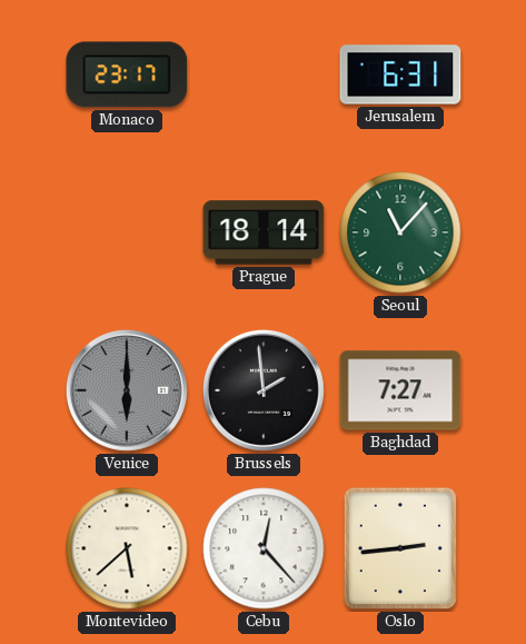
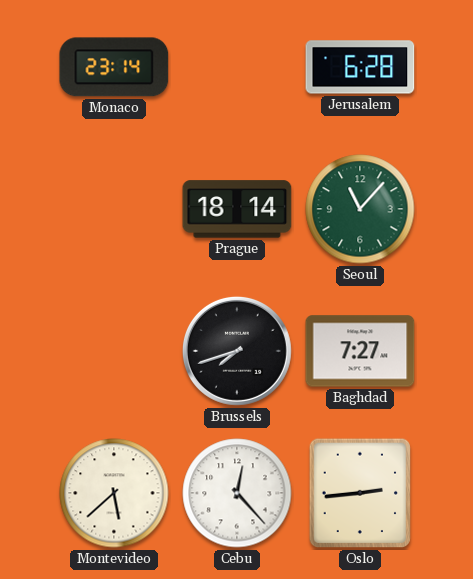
Monaco: 23:17 -> 23:14 (114, 67)
Jerusalem: 6:31 -> 6:28 (360, 67)
Venice: 6:00 -> none (127, 390)
Brussels: 1:59 -> 7:42 (237, 351)
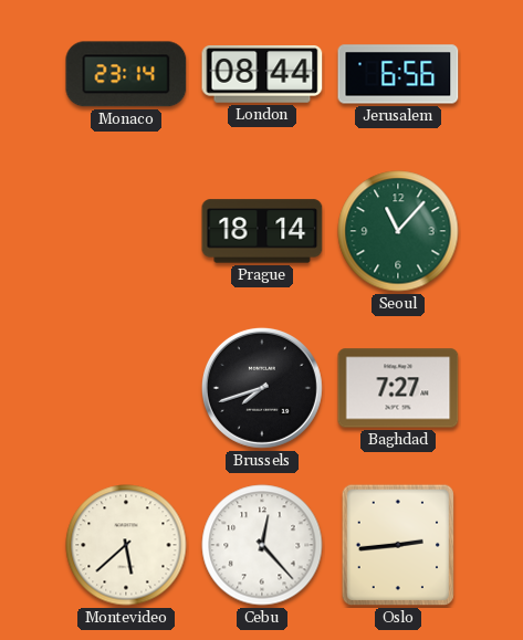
London: none -> 08:44 (262, 74)
Jerusalem: 6:28 -> 6:56 (398, 74)
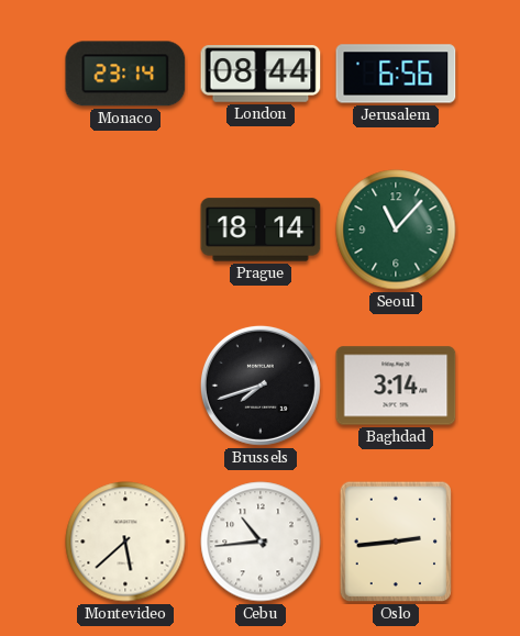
Baghdad: 7:27 -> 3:14 (396, 386)
Cebu: 12:23 -> 10:44 (261, 542)
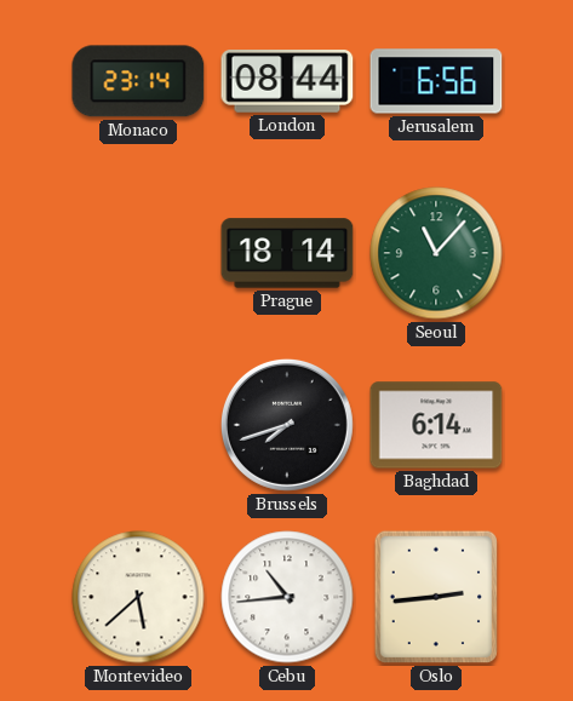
Baghdad: 3:14 -> 6:14 (436, 425)
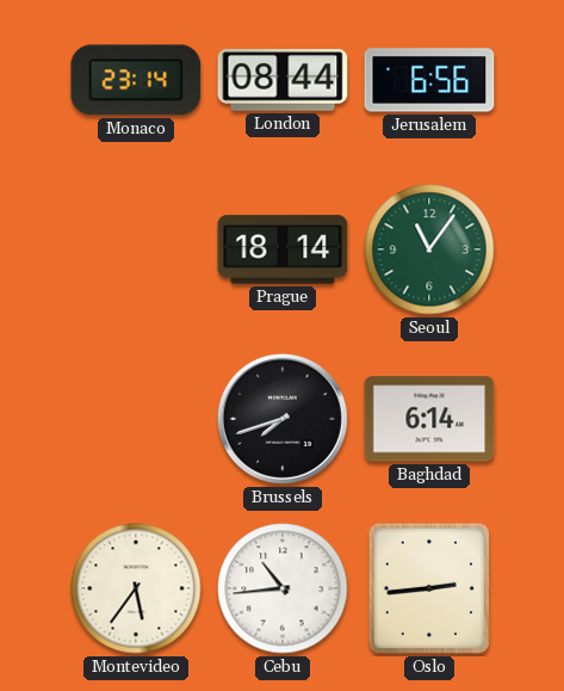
Seoul: 11:07 -> 11:06 (429, 249)
Montevideo: 5:38 -> 5:36 (136, 588)
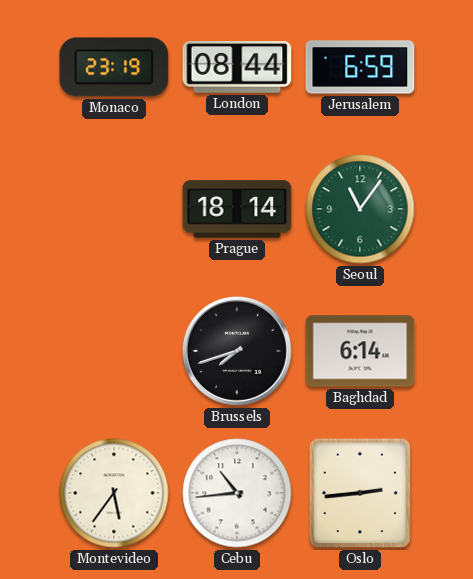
Monaco: 23:14 -> 23:19 (114, 67)
Jerusalem: 6:56 -> 6:59 (360, 67)
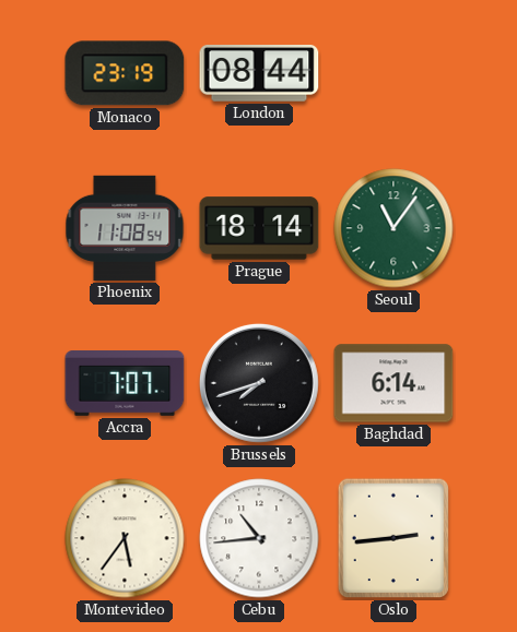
Jerusalem: 6:59 -> none (360, 67)
Phoenix: none -> 11:08 (125, 228)
Accra: none -> 7:07 (125, 384)
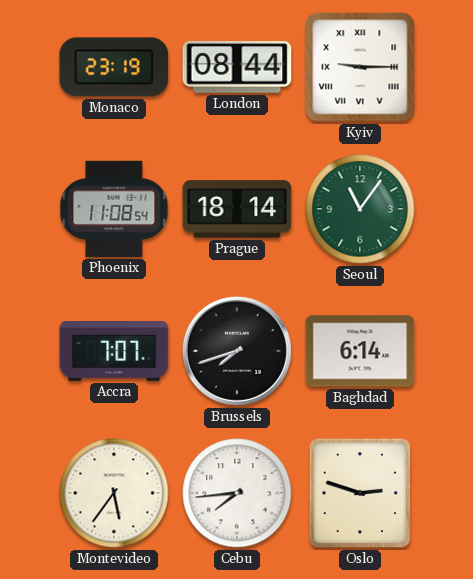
Kyiv: none -> 9:15 (360, 67)
Cebu: 10:44 -> 7:44 (237, 493)
Oslo: 2:44 -> 2:48 (359, 493)
